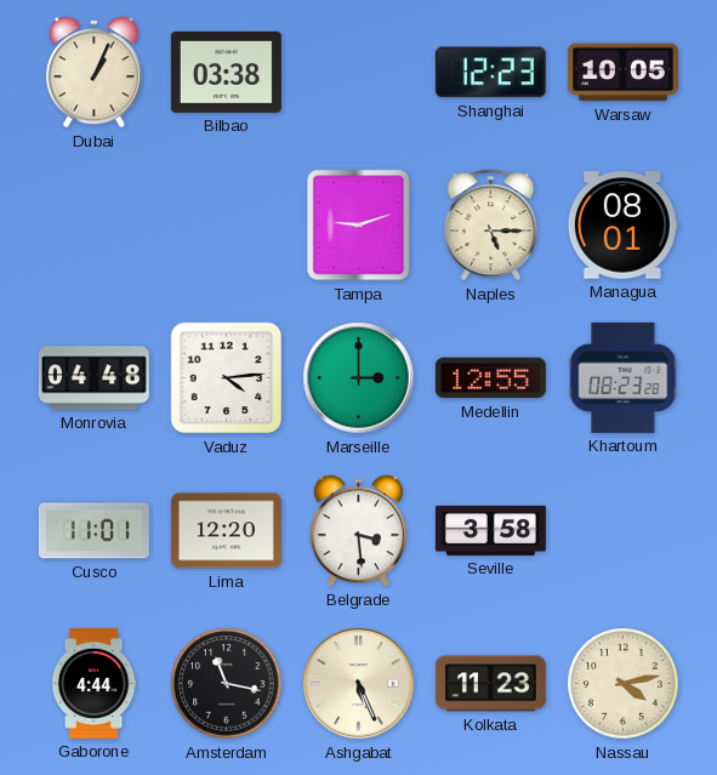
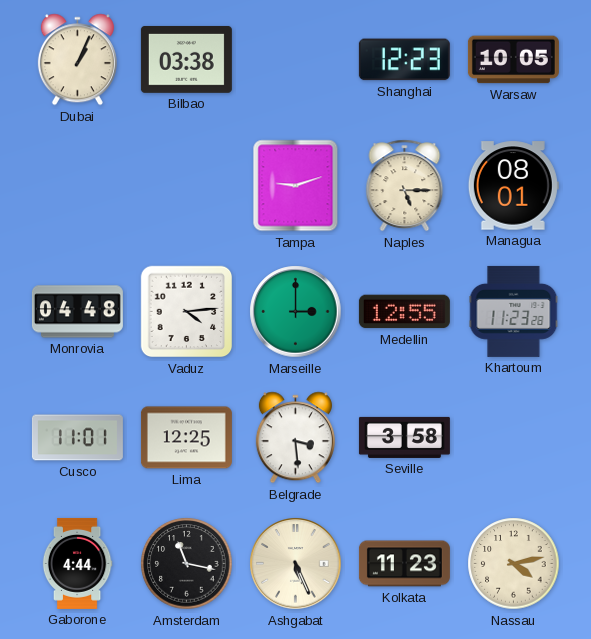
Khartoum: 08:23 -> 11:23 (514, 311)
Lima: 12:20 -> 12:25 (186, 438)
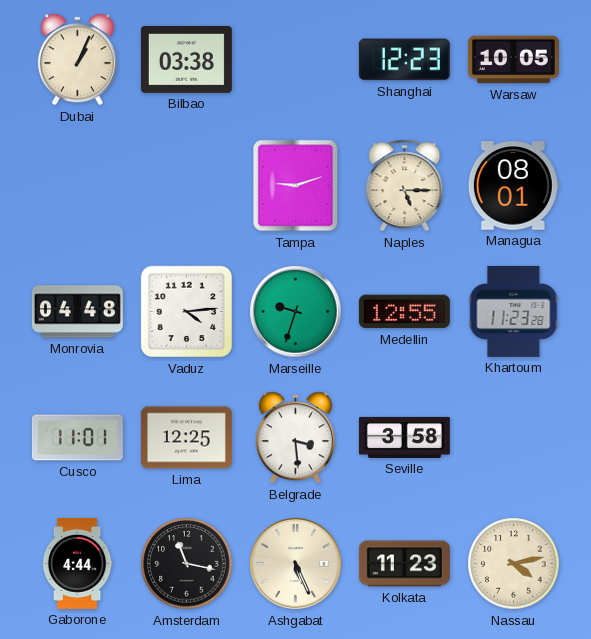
Marseille: 3:00 -> 9:33 (296, 312)
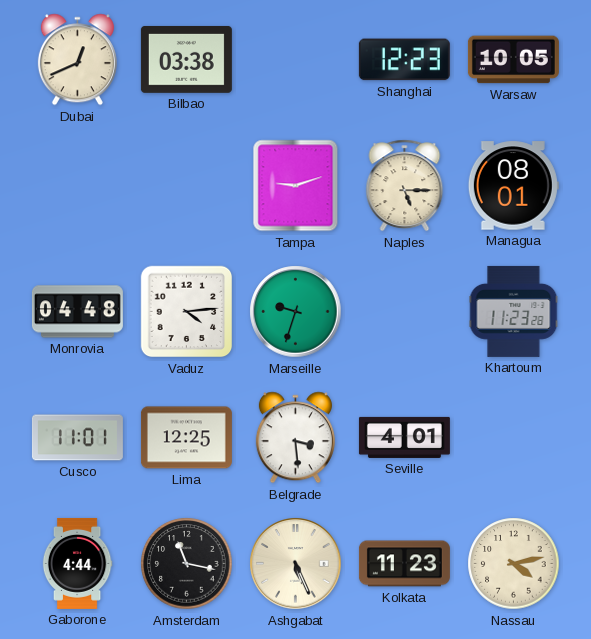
Dubai: 1:04 -> 12:41 (77, 60)
Medellin: 12:55 -> none (404, 312)
Seville: 3:58 -> 4:01 (404, 437)
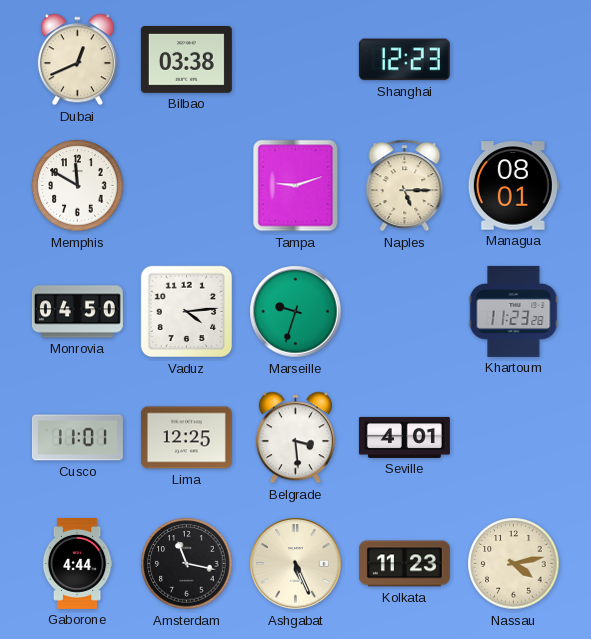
Warsaw: 10:05 -> none (513, 60)
Memphis: none -> 11:50 (78, 186)
Monrovia: 04:48 -> 04:50 (77, 312)
